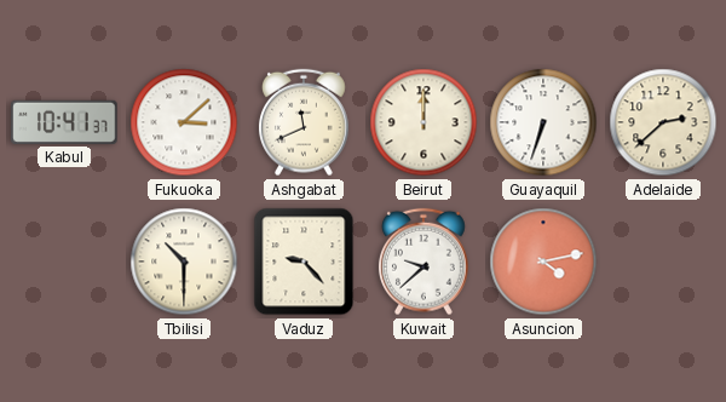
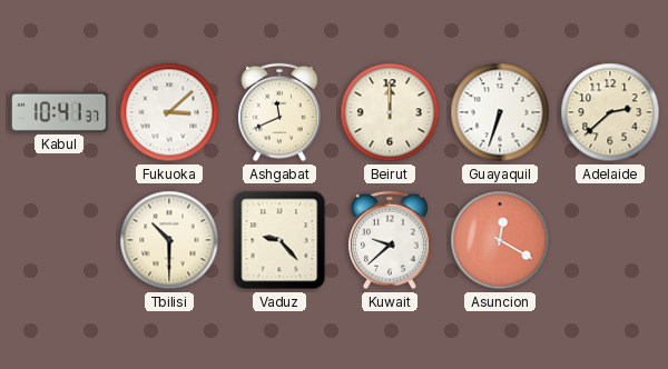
Asuncion: 4:13 -> 12:20 (500, 240)
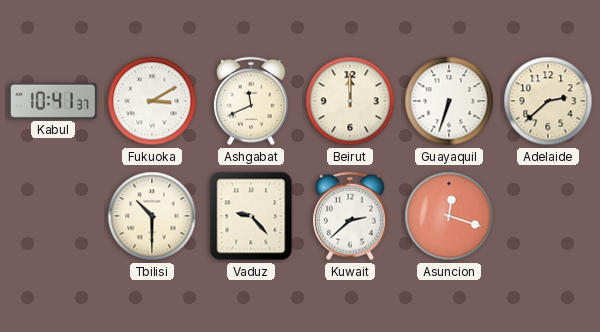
Fukuoka: 3:08 -> 3:10 (152, 101)
Kuwait: 9:38 -> 2:38 (350, 216)
Asuncion: 12:20 -> 12:18 (449, 216)
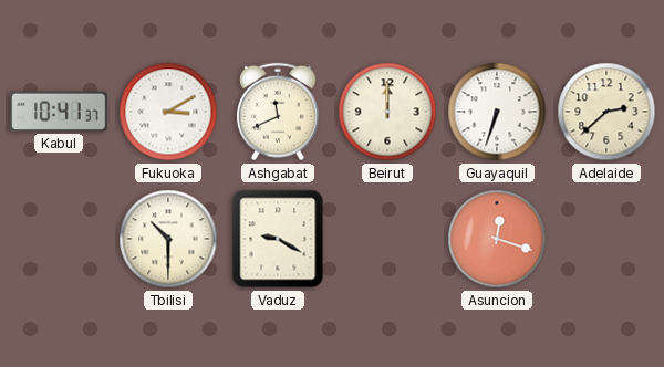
Vaduz: 9:23 -> 9:20 (278, 239)
Kuwait: 2:38 -> none (350, 216)
